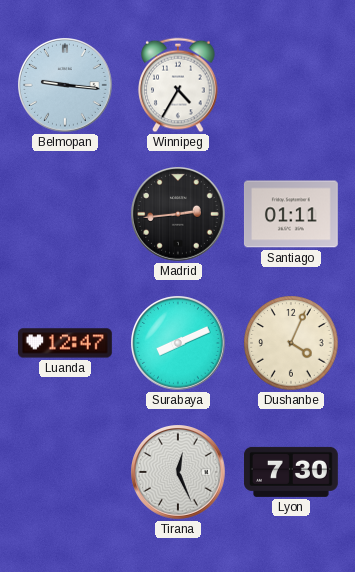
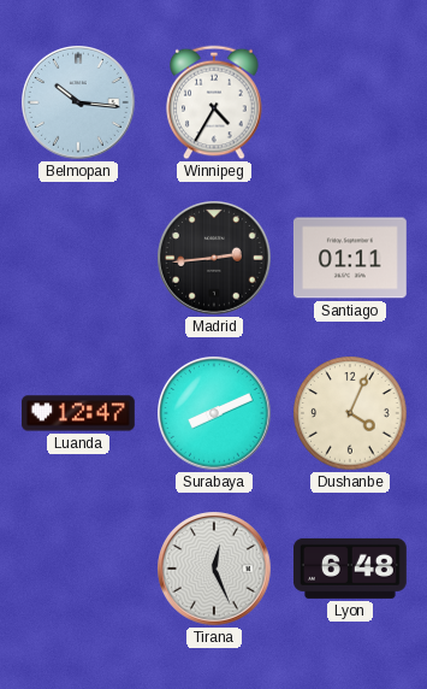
Belmopan: 9:16 -> 10:16 (79, 104)
Lyon: 7:30 -> 6:48 (351, 569)
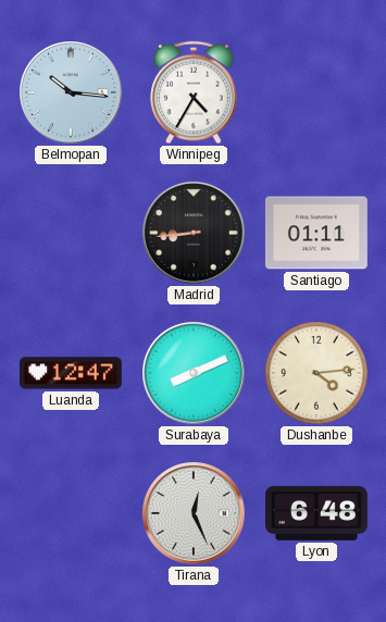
Madrid: 2:44 -> 8:44 (195, 234)
Dushanbe: 4:04 -> 4:14 (316, 373)
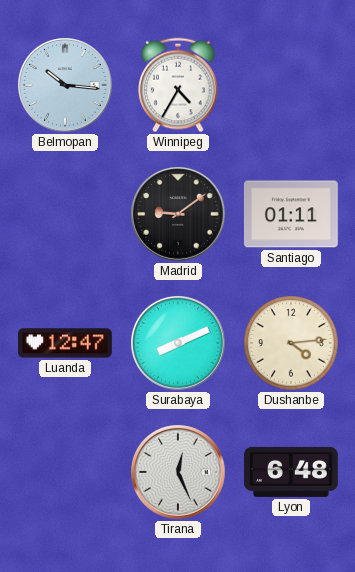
Madrid: 8:44 -> 9:09 (179, 215)
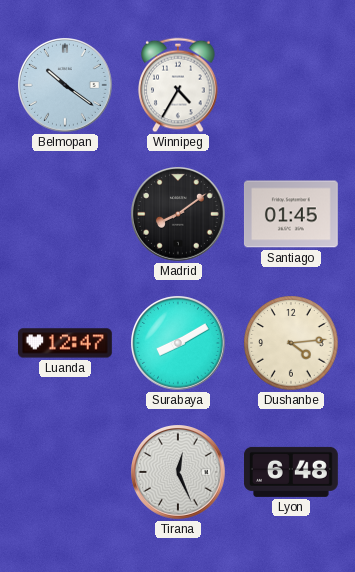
Belmopan: 10:16 -> 10:21 (66, 86)
Madrid: 9:09 -> 8:09 (179, 215)
Santiago: 01:11 -> 01:45 (291, 214)
Surabaya: 8:11 -> 8:10 (179, 344)
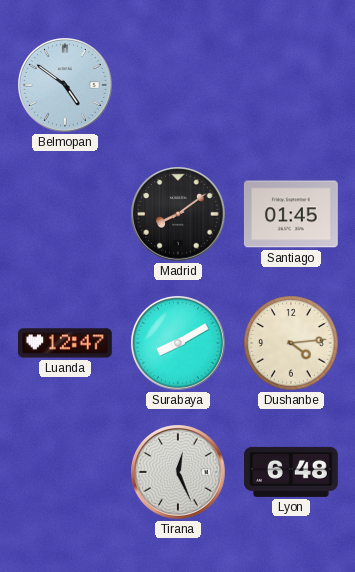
Belmopan: 10:21 -> 4:51 (66, 86)
Winnipeg: 4:35 -> none (178, 85)
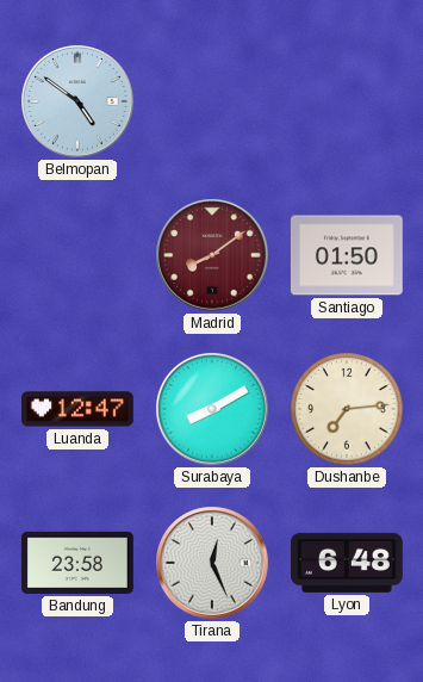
Madrid dial: black -> burgundy (213, 256)
Santiago: 01:45 -> 01:50 (347, 255)
Dushanbe: 4:14 -> 7:14 (347, 409)
Bandung: none -> 23:58 (77, 563)
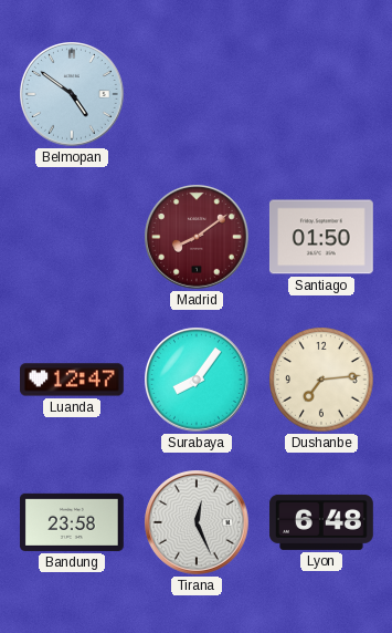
Surabaya: 8:10 -> 8:06 (198, 381)
